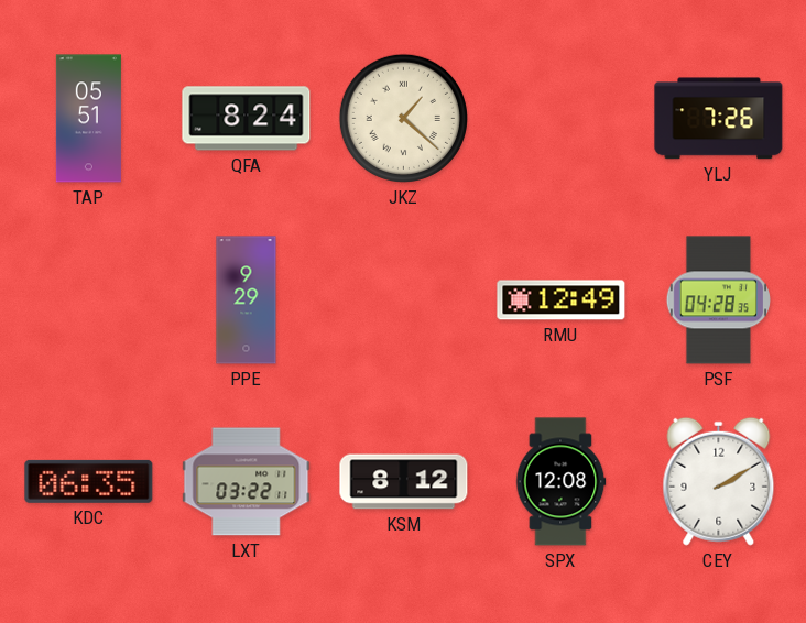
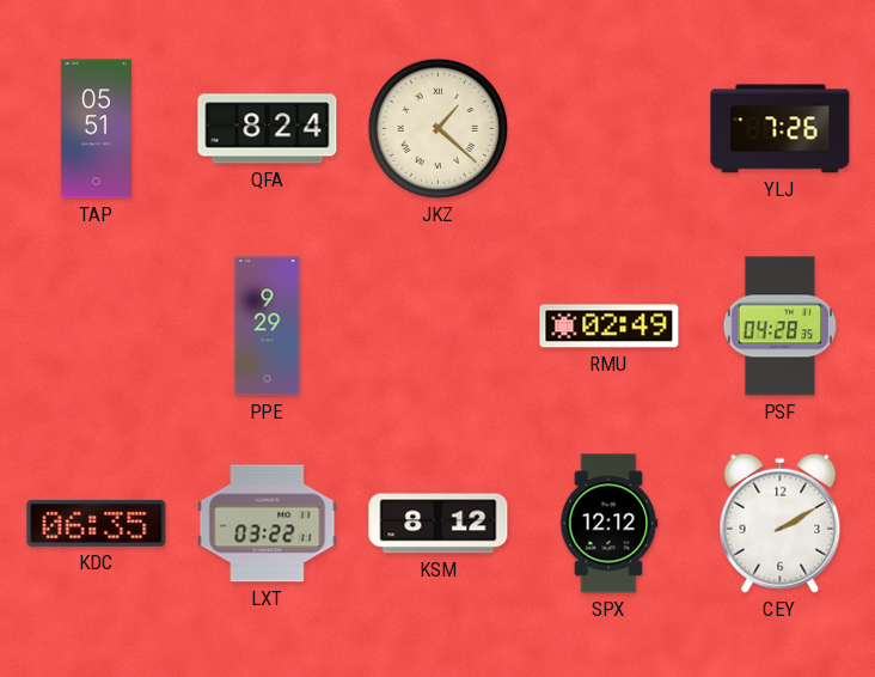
RMU: 12:49 -> 02:49 (610, 327)
SPX: 12:08 -> 12:12 (608, 524)
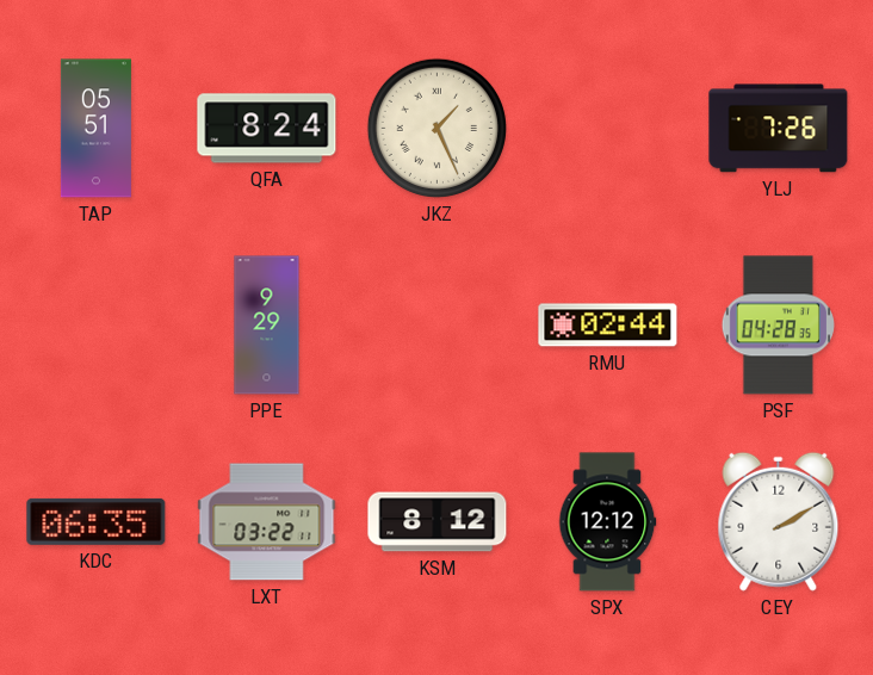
JKZ: 1:22 -> 1:26 (436, 128)
RMU: 02:49 -> 02:44 (608, 326)
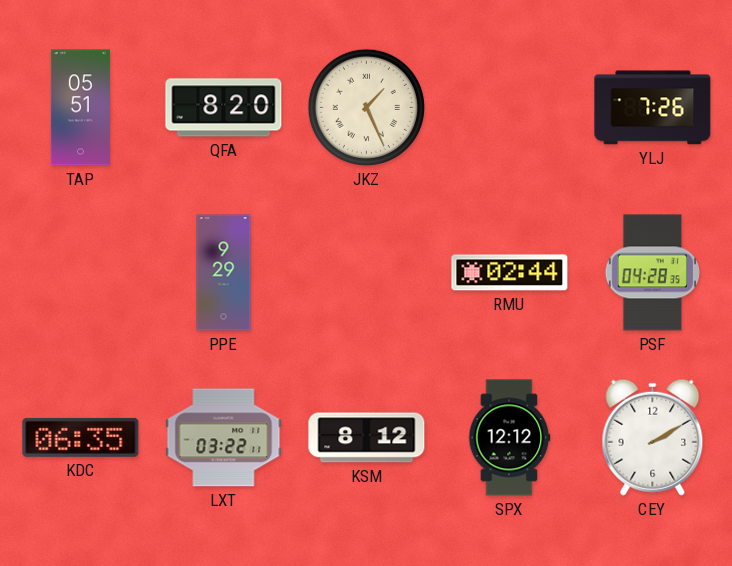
QFA: 8:24 -> 8:20 (224, 108)
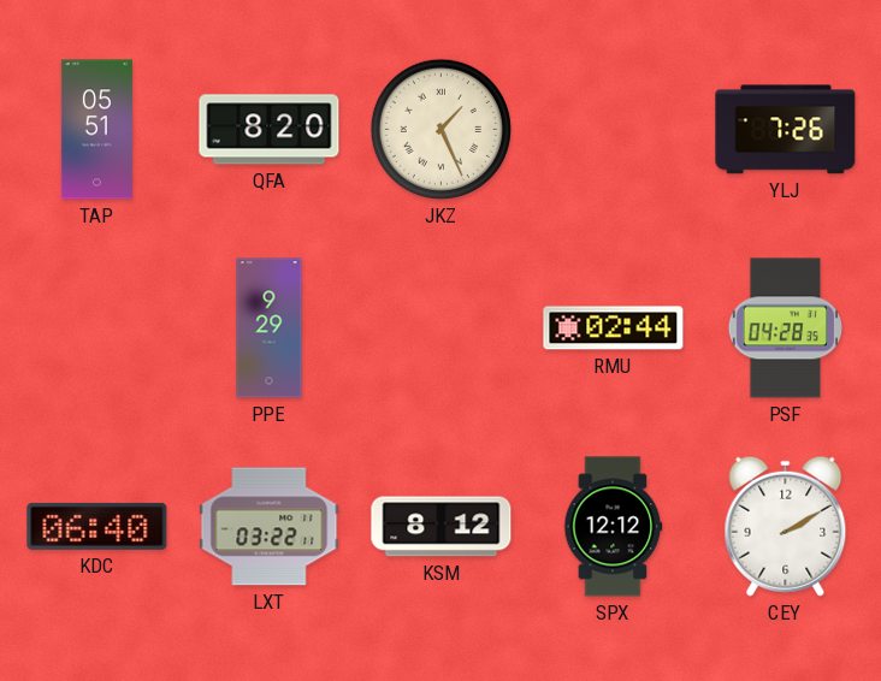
KDC: 06:35 -> 06:40 (97, 526)
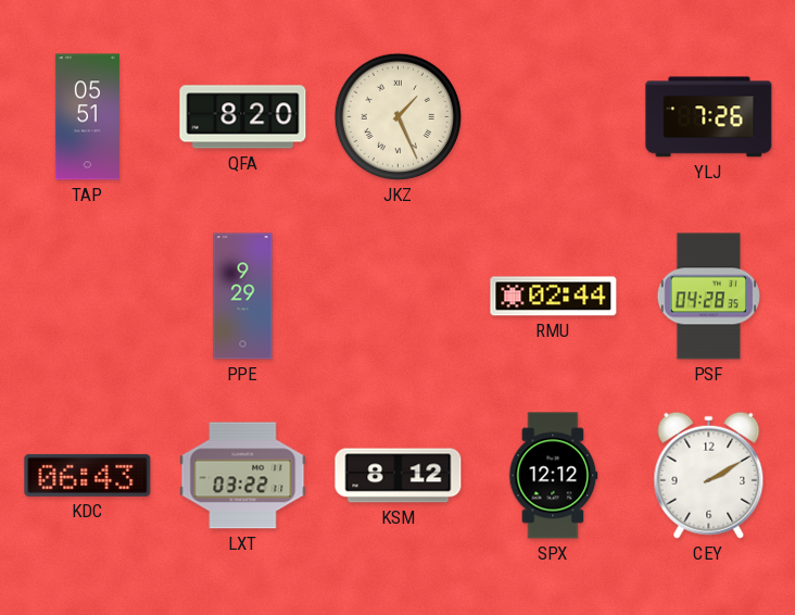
KDC: 06:40 -> 06:43 (88, 475)
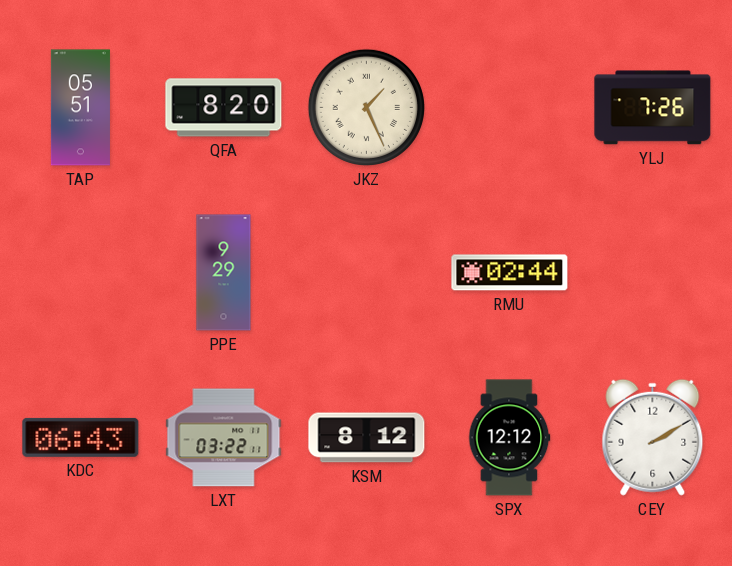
PSF: 04:28 -> none (708, 297)
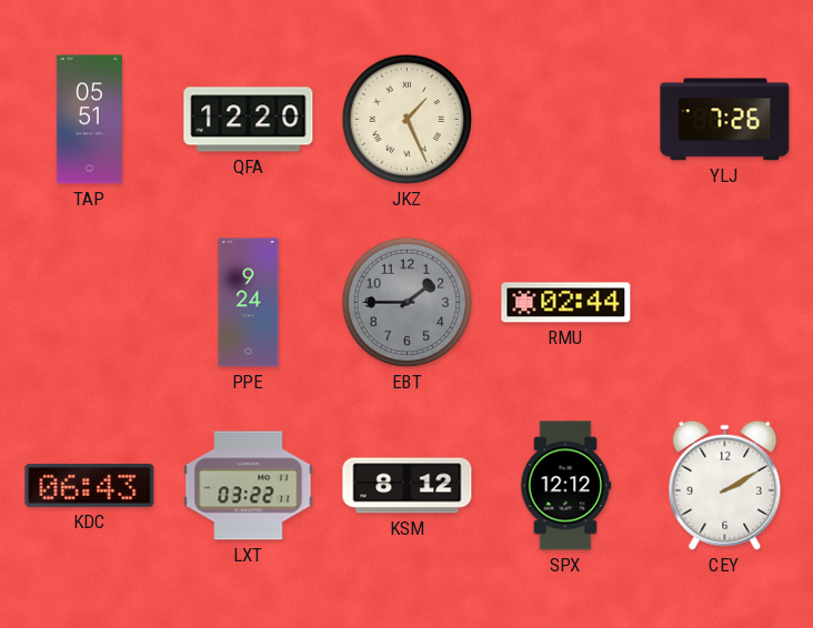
QFA: 8:20 -> 12:20 (249, 120)
PPE: 9:29 -> 9:24 (249, 303)
EBT: none -> 1:45 (406, 302)
